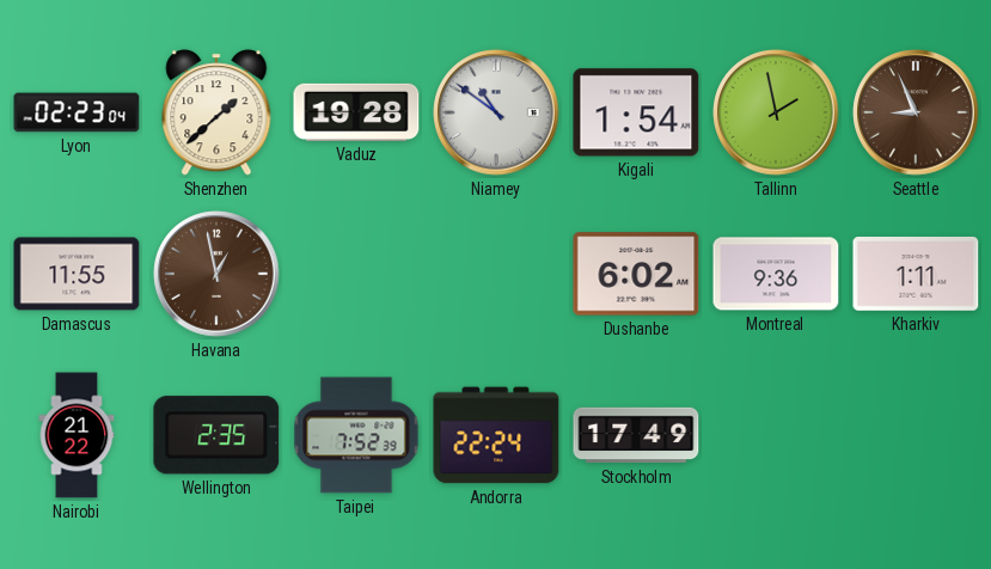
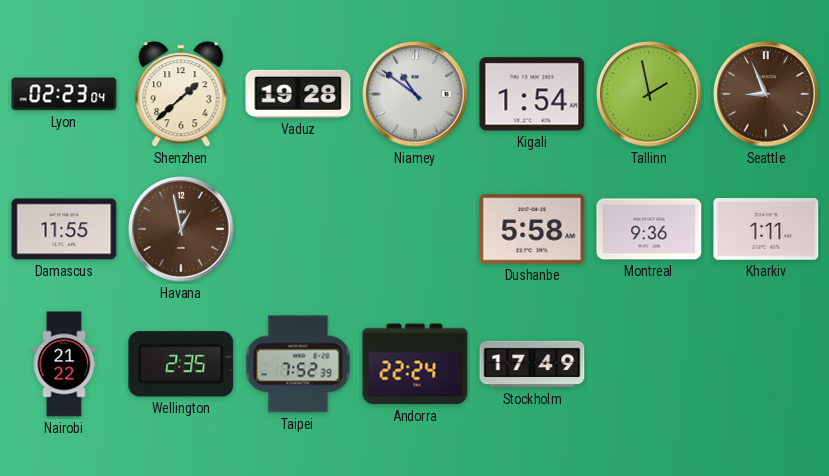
Dushanbe: 6:02 -> 5:58 (532, 229)
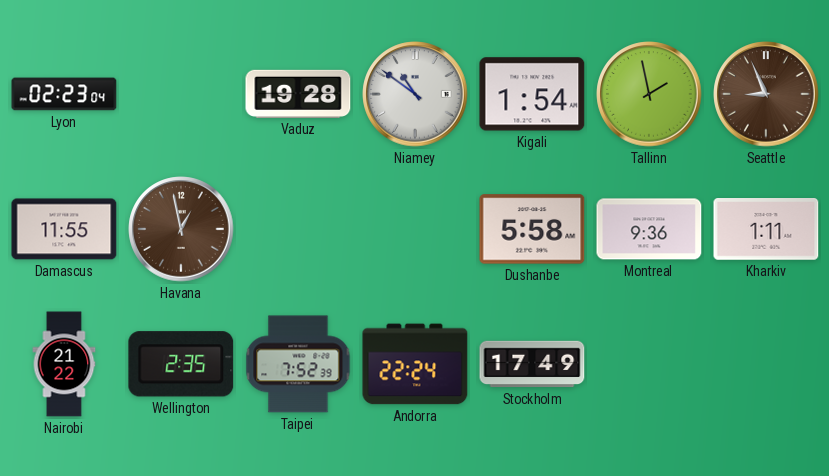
Shenzhen: 1:38 -> none (181, 94)
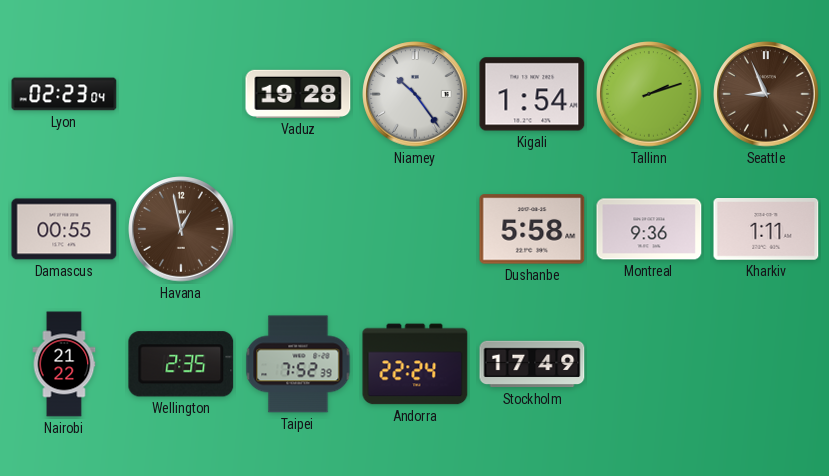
Niamey: 10:51 -> 10:24 (415, 94)
Tallinn: 1:58 -> 2:12 (649, 94)
Damascus: 11:55 -> 00:55 (64, 229)
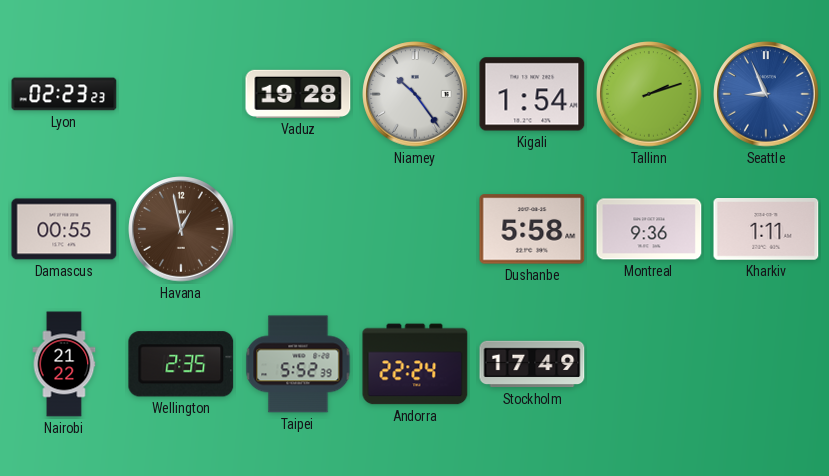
Lyon: 02:23:04 -> 02:23:23 (64, 94)
Seattle dial: brown -> blue (766, 94)
Taipei: 7:52 -> 5:52 (298, 364)
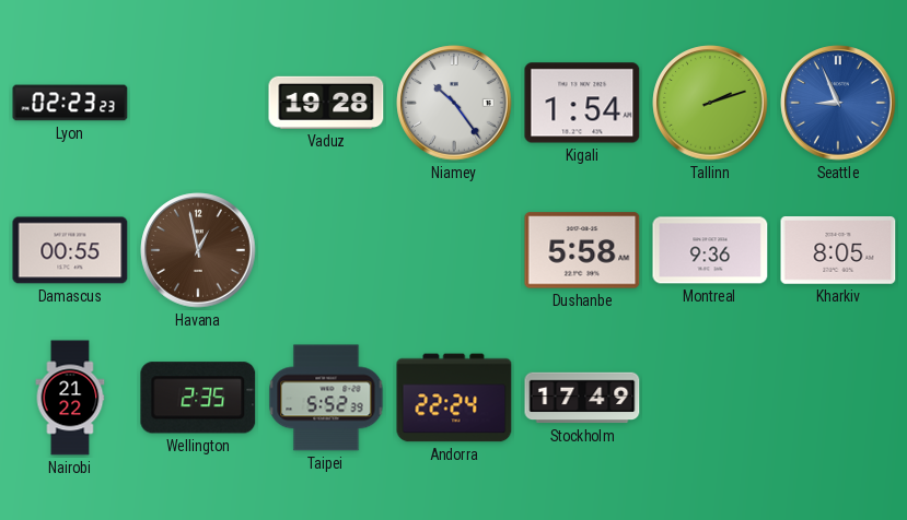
Kharkiv: 1:11 -> 8:05 (838, 250)
